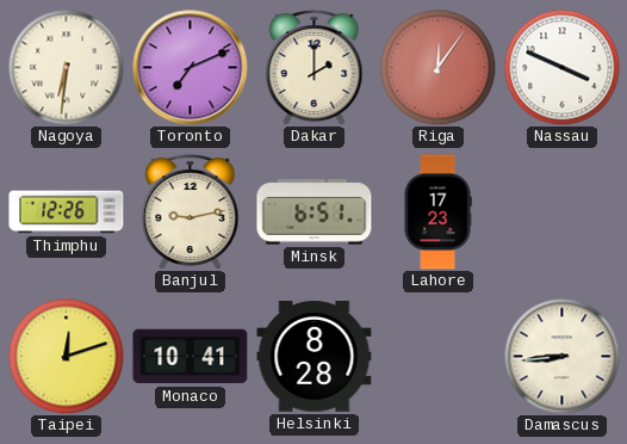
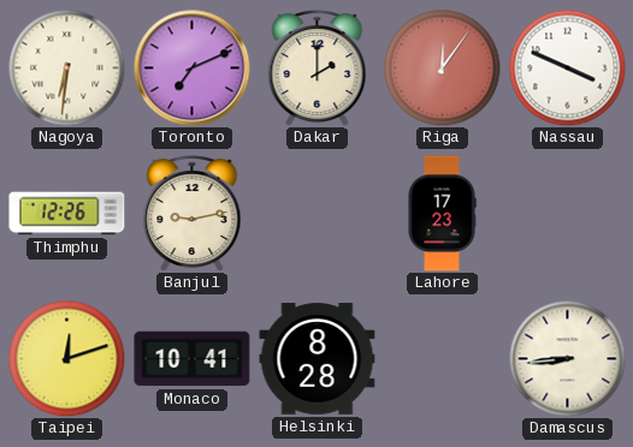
Minsk: 6:51 -> none (315, 212)
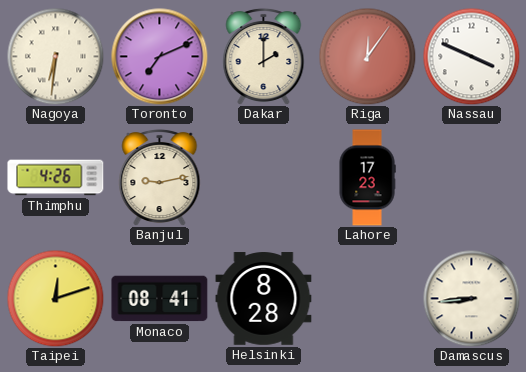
Thimphu: 12:26 -> 4:26 (56, 178)
Monaco: 10:41 -> 08:41 (160, 299)
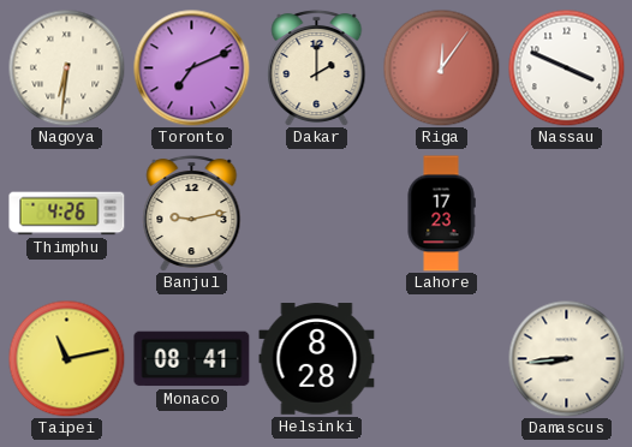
Taipei: 12:12 -> 11:13 (66, 358)
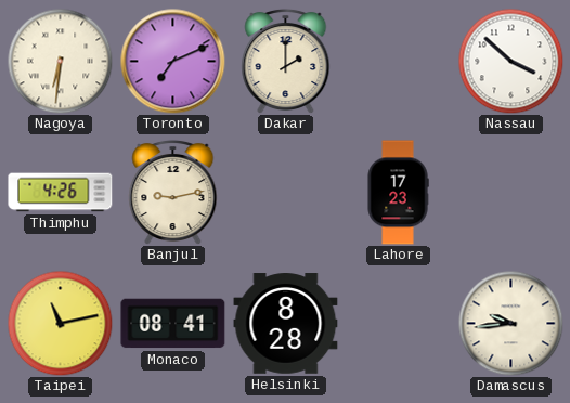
Riga: 12:06 -> none (441, 67)
Nassau: 3:49 -> 3:52 (510, 61)
Damascus: 8:44 -> 9:44 (510, 323)
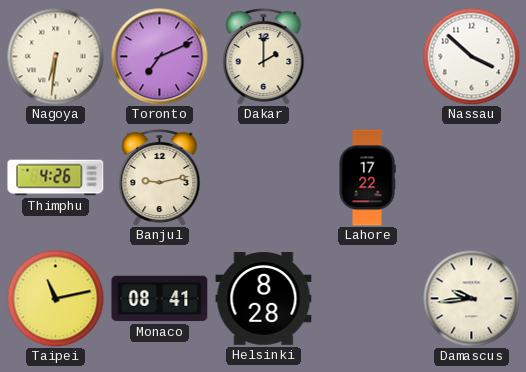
Lahore: 17:23 -> 17:22 (367, 178)
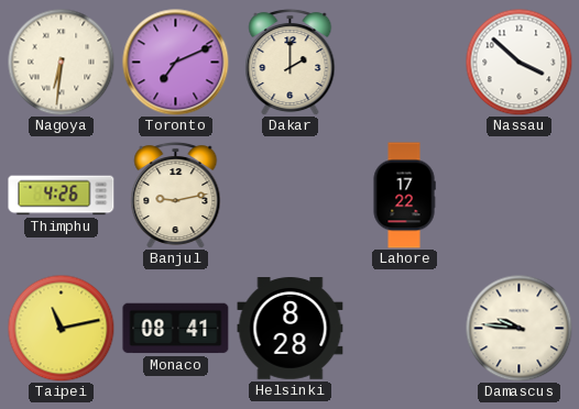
Damascus: 9:44 -> 9:46 (518, 328)
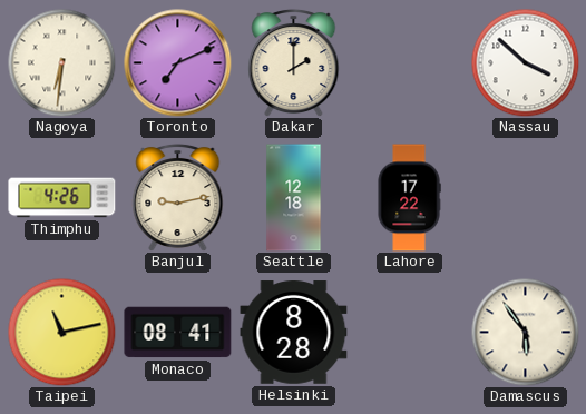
Seattle: none -> 12:18 (294, 198)
Damascus: 9:46 -> 5:54 (525, 332)
